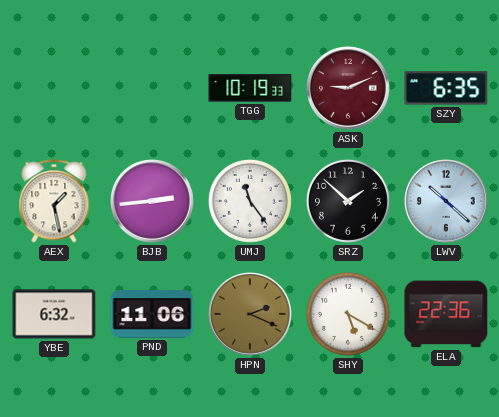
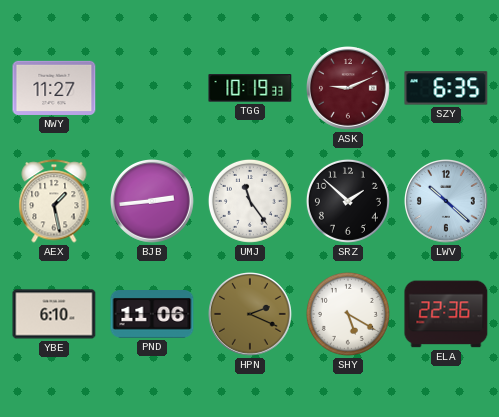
NWY: none -> 11:27 (54, 88)
YBE: 6:32 -> 6:10 (54, 314)
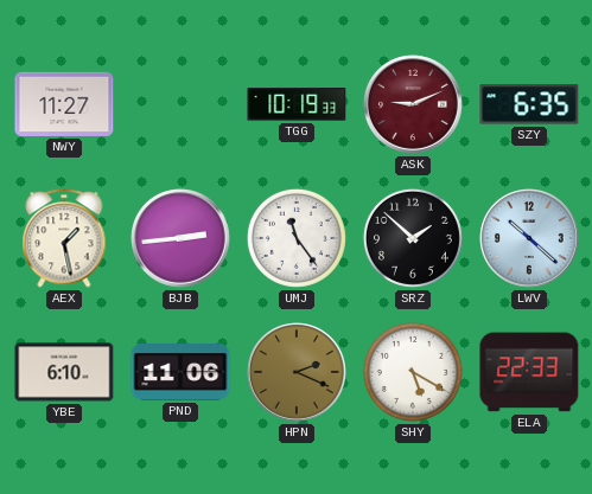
ELA: 22:36 -> 22:33 (529, 372)
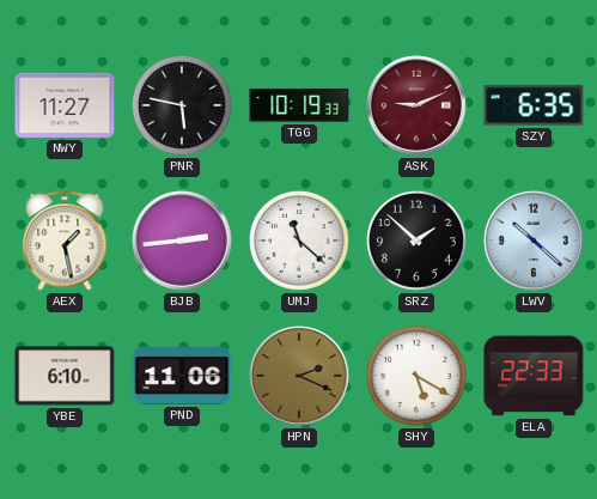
PNR: none -> 5:47 (182, 105)
UMJ: 11:24 -> 11:22 (299, 241)
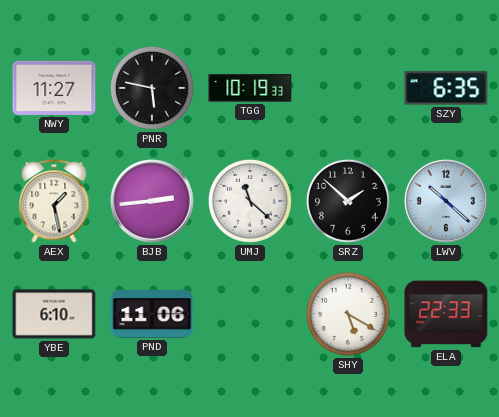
ASK: 9:11 -> none (418, 107)
HPN: 2:19 -> none (300, 377)
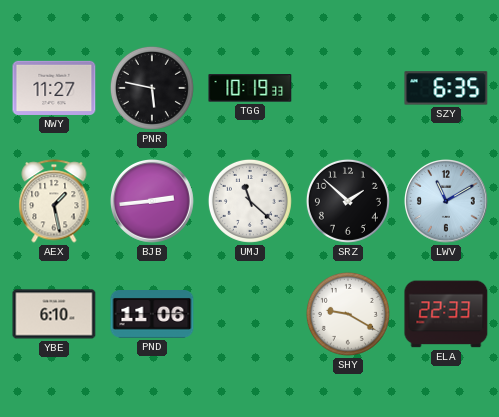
LWV: 10:22 -> 11:10 (447, 202)
SHY: 5:20 -> 9:20 (348, 314)
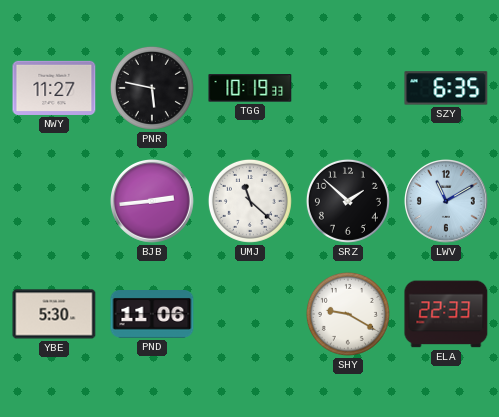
AEX: 1:28 -> none (54, 201)
YBE: 6:10 -> 5:30 (54, 314)
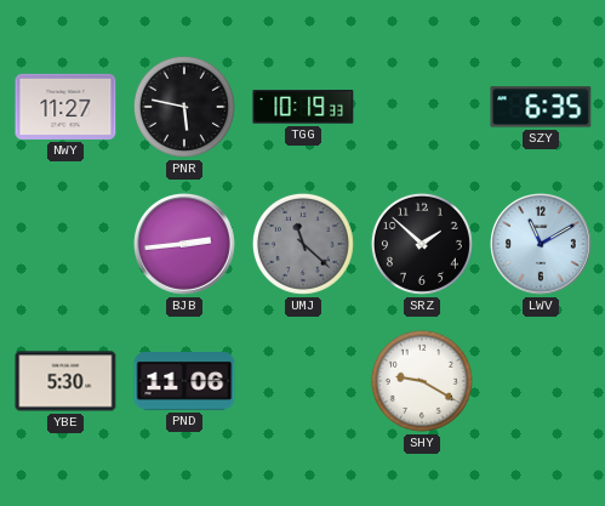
UMJ dial: white -> grey (303, 244)
ELA: 22:33 -> none (446, 314)
